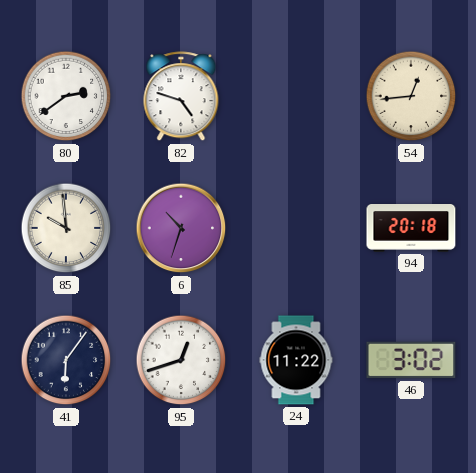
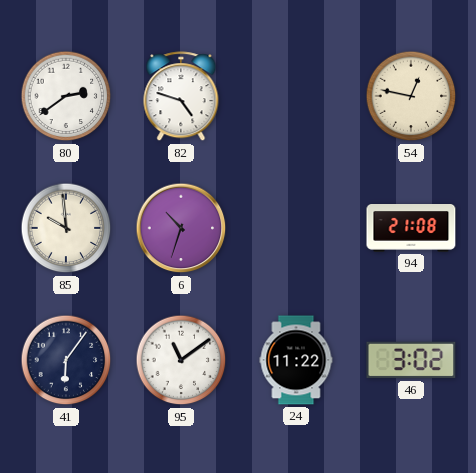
54: 12:44 -> 12:47 (411, 96)
94: 20:18 -> 21:08 (411, 228)
95: 12:42 -> 11:09 (181, 360)
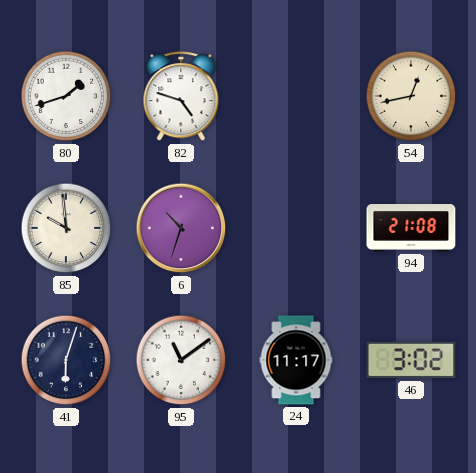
80: 2:39 -> 1:42 (66, 96)
54: 12:47 -> 12:43 (411, 96)
41: 6:06 -> 6:03 (66, 360)
24: 11:22 -> 11:17 (296, 360)
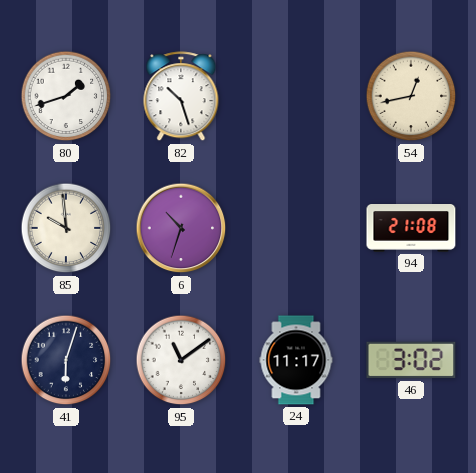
82: 4:48 -> 10:27 (181, 97)
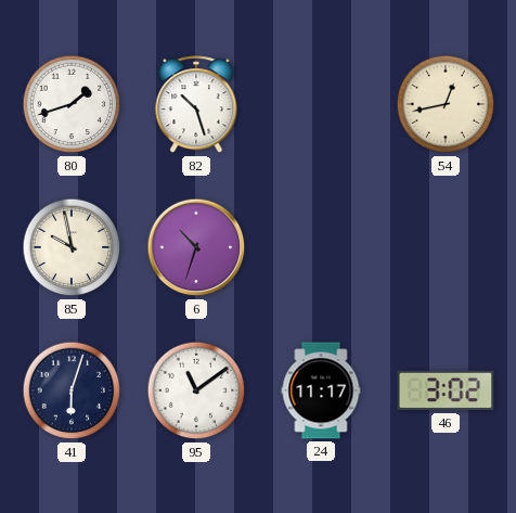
85: 9:59 -> 9:58 (72, 247)
94: 21:08 -> none (411, 228)
